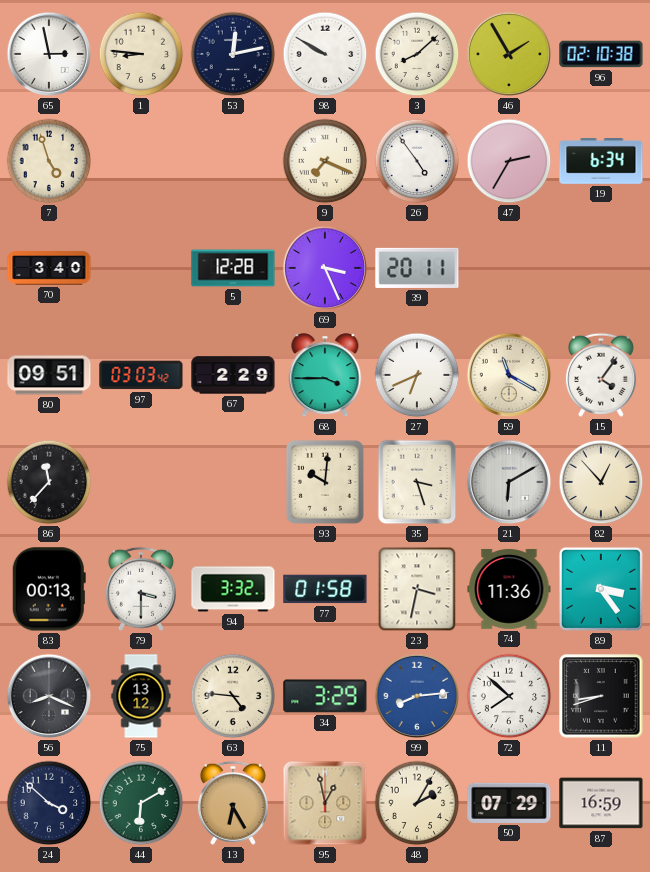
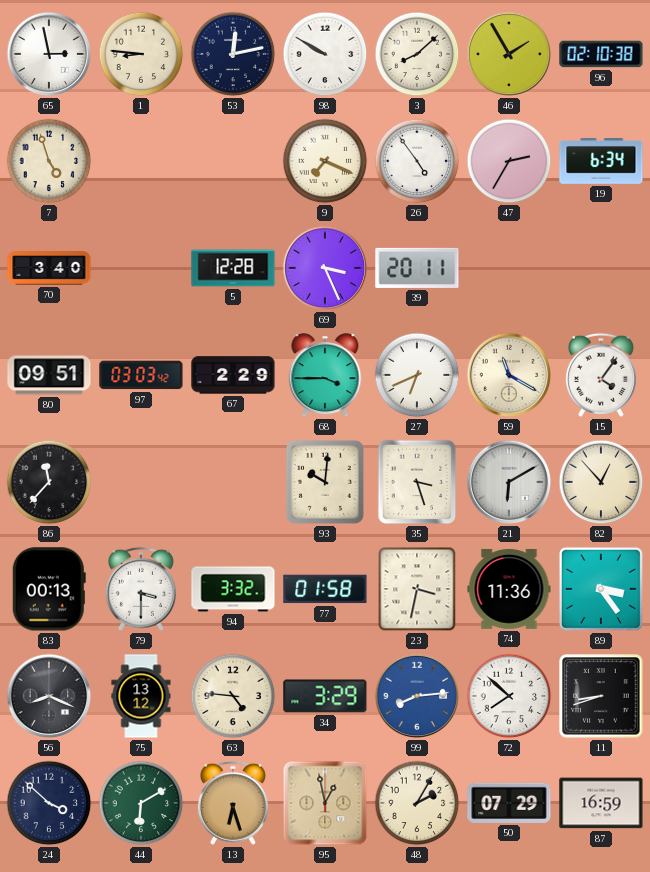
13: 6:25 -> 6:27 (233, 803)
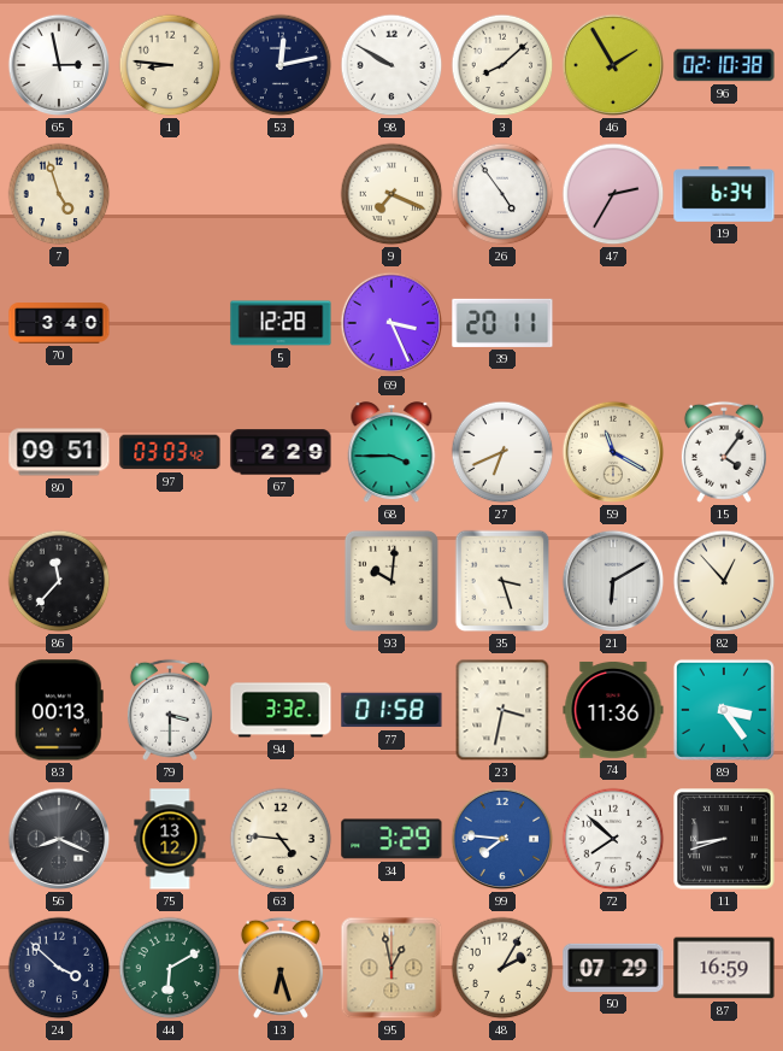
99: 8:14 -> 7:46 (502, 839)
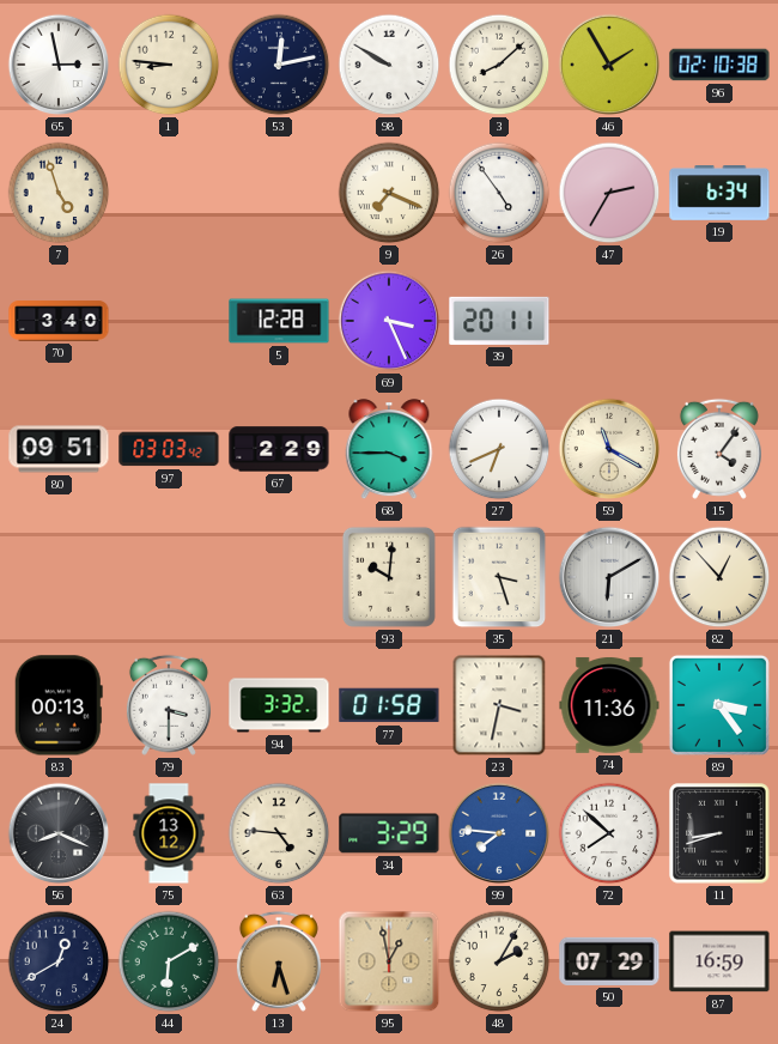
86: 11:37 -> none (59, 581)
24: 3:52 -> 12:40 (59, 961)
